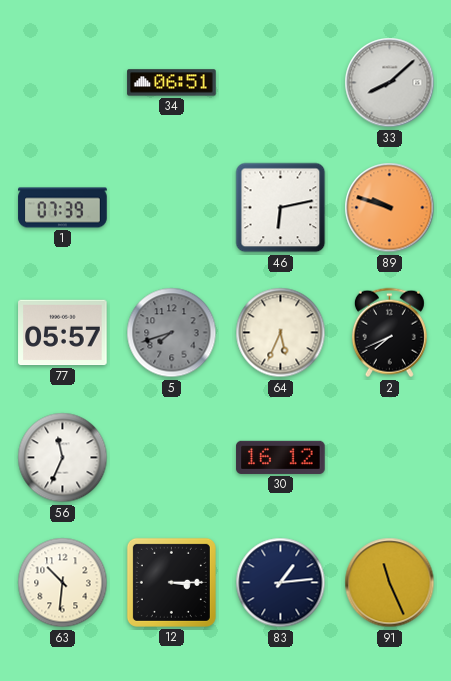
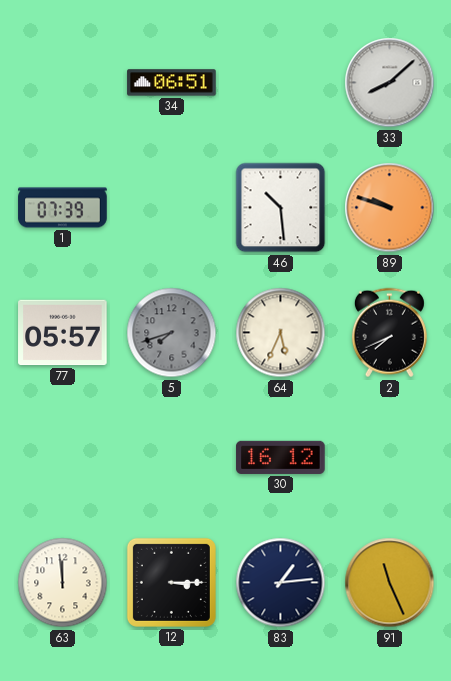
46: 6:13 -> 10:29 (281, 208)
56: 11:34 -> none (63, 458)
63: 10:31 -> 11:59 (63, 583)
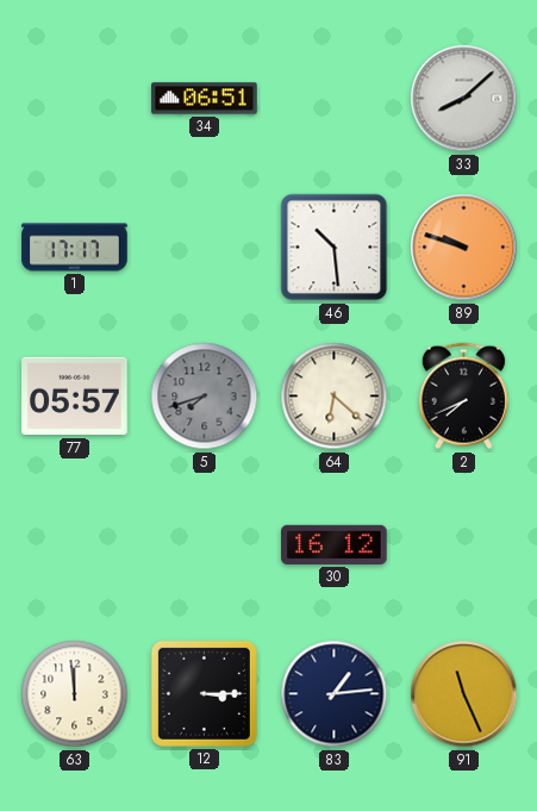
1: 07:39 -> 17:17 (75, 248)
64: 5:34 -> 6:22 (335, 397)
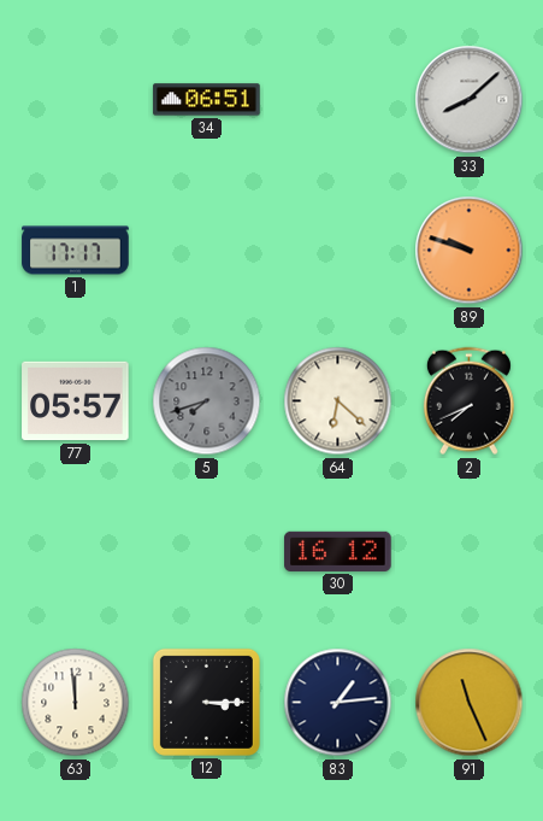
46: 10:29 -> none (335, 248)
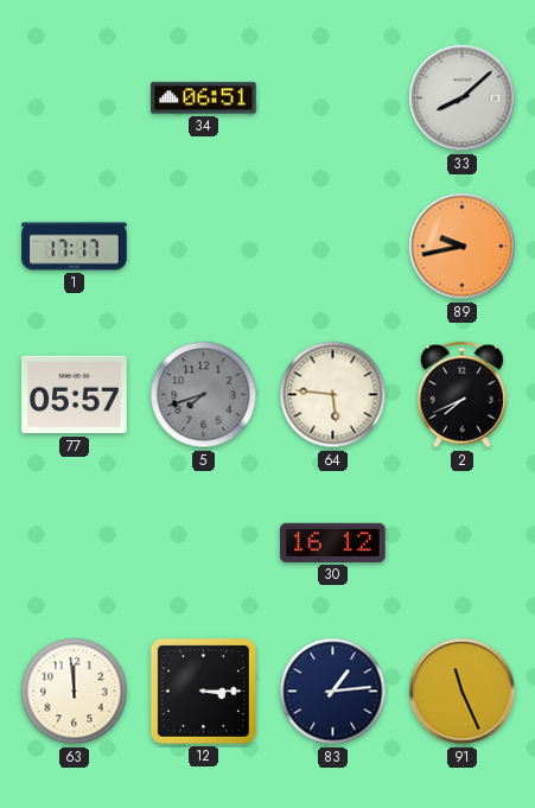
89: 9:48 -> 9:43 (463, 247)
64: 6:22 -> 5:46 (333, 395)
